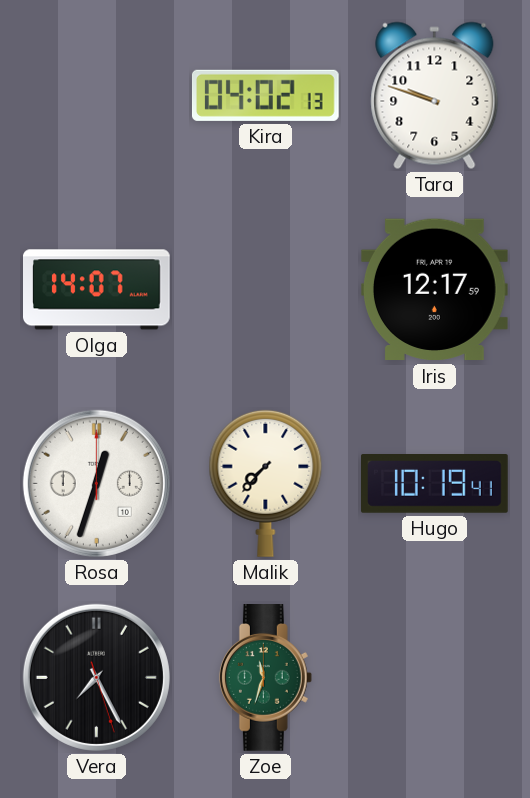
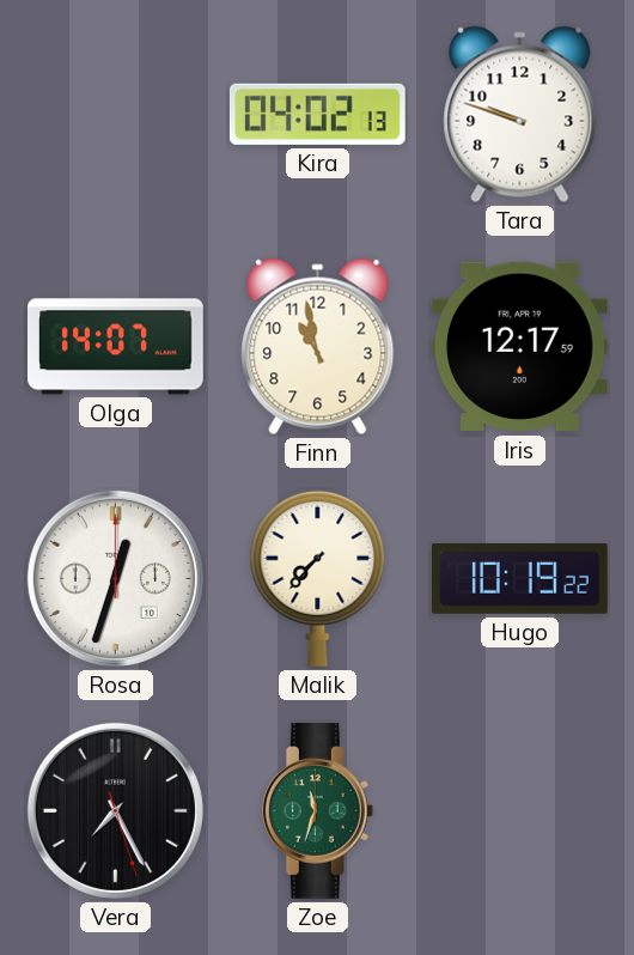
Finn: none -> 10:58 (318, 347)
Hugo: 10:19:41 -> 10:19:22 (520, 579)
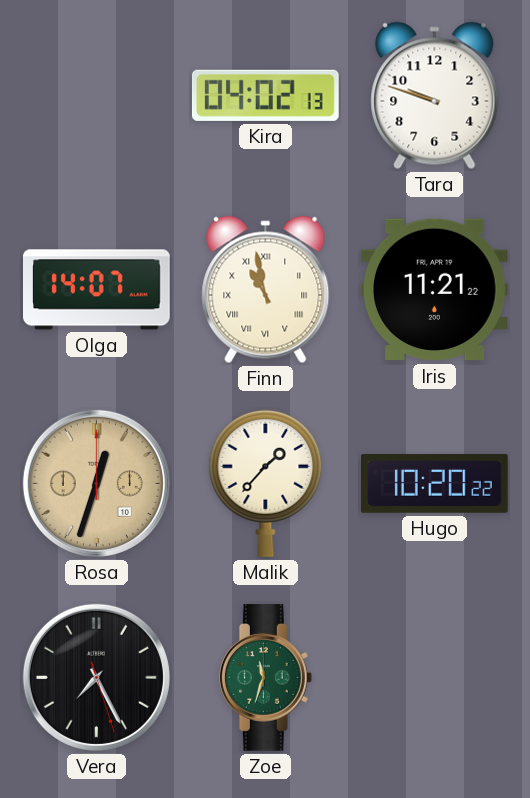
Finn numerals: Arabic -> Roman (266, 290)
Iris: 12:17 -> 11:21 (434, 290)
Rosa dial: white -> champagne (96, 483)
Malik: 7:37 -> 1:37 (266, 483)
Hugo: 10:19 -> 10:20 (435, 484)
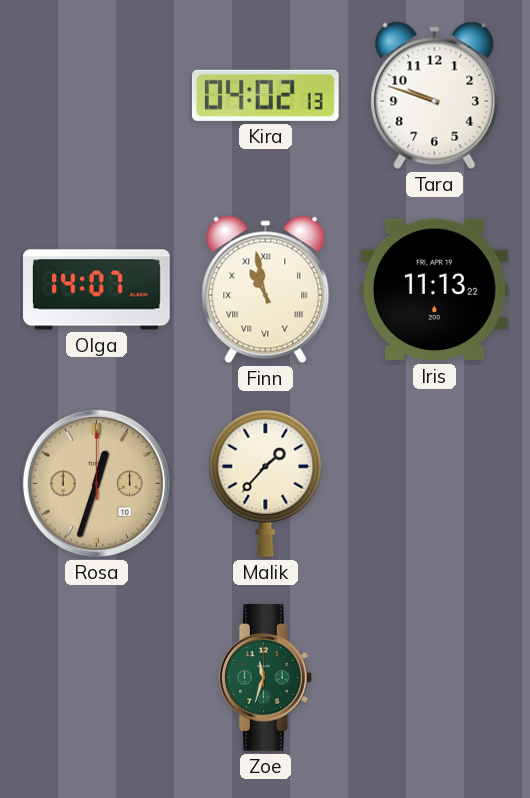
Iris: 11:21 -> 11:13 (434, 290)
Hugo: 10:20 -> none (435, 484)
Vera: 7:25 -> none (96, 677)
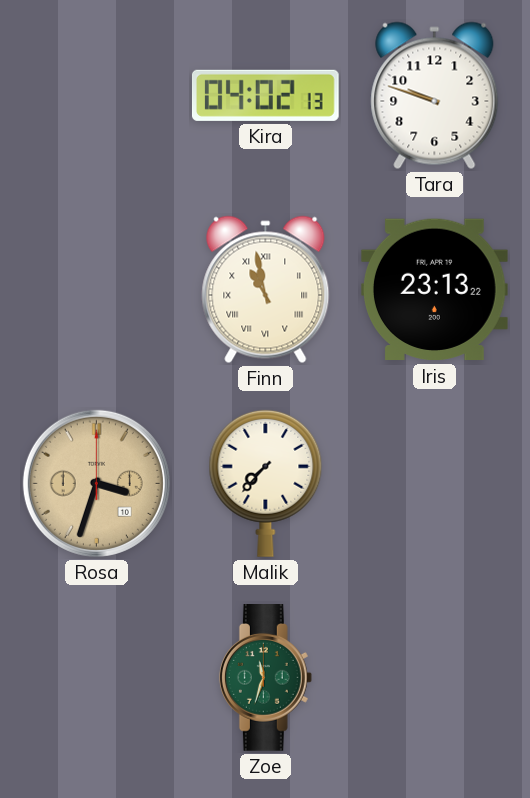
Olga: 14:07 -> none (97, 290)
Iris: 11:13 -> 23:13 (434, 290)
Rosa: 12:33 -> 3:33 (96, 483)
Malik: 1:37 -> 7:37 (266, 483)
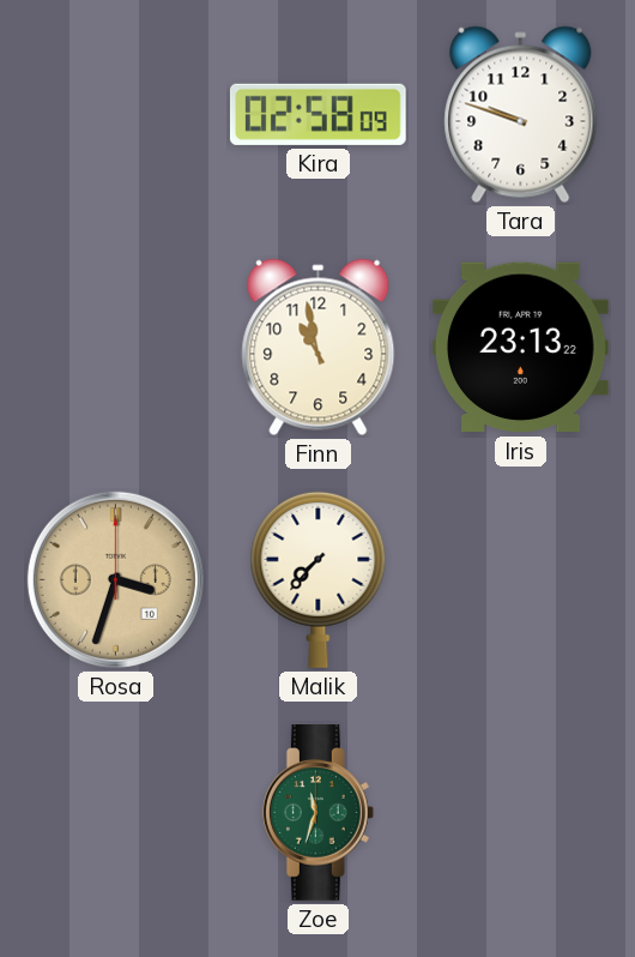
Kira: 04:02 -> 02:58 (317, 114)
Finn numerals: Roman -> Arabic (319, 348)
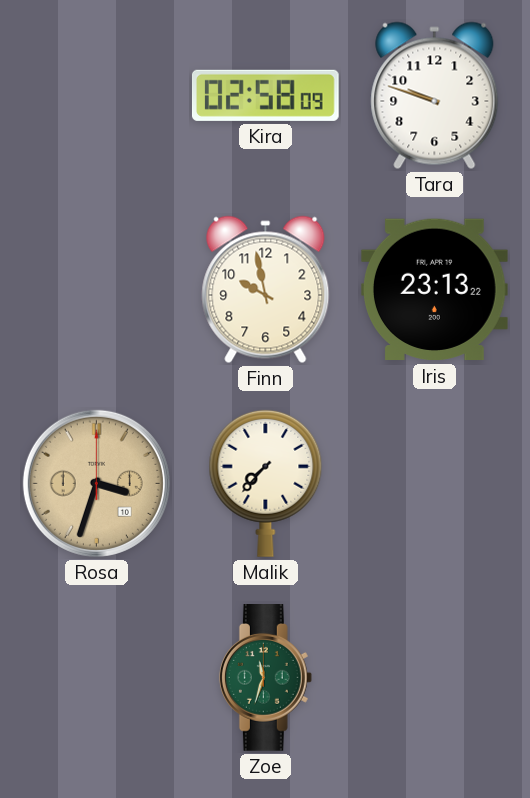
Finn: 10:58 -> 9:58 (266, 290)
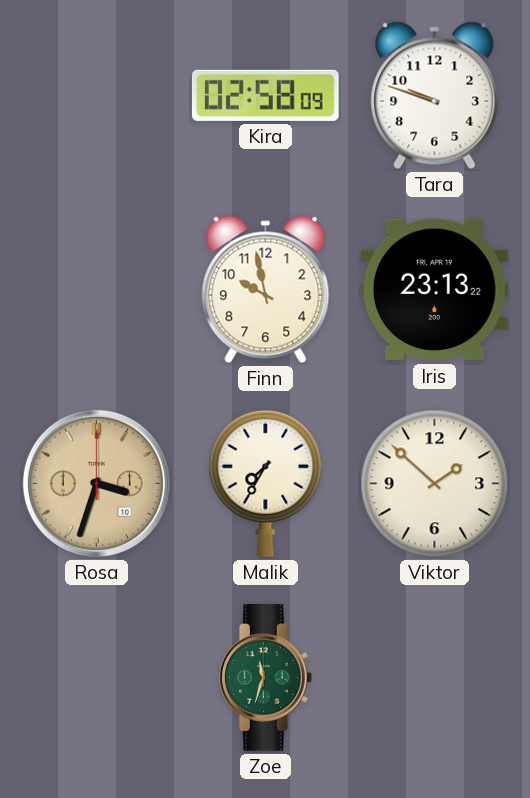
Malik: 7:37 -> 7:35 (266, 483)
Viktor: none -> 1:52 (435, 484)
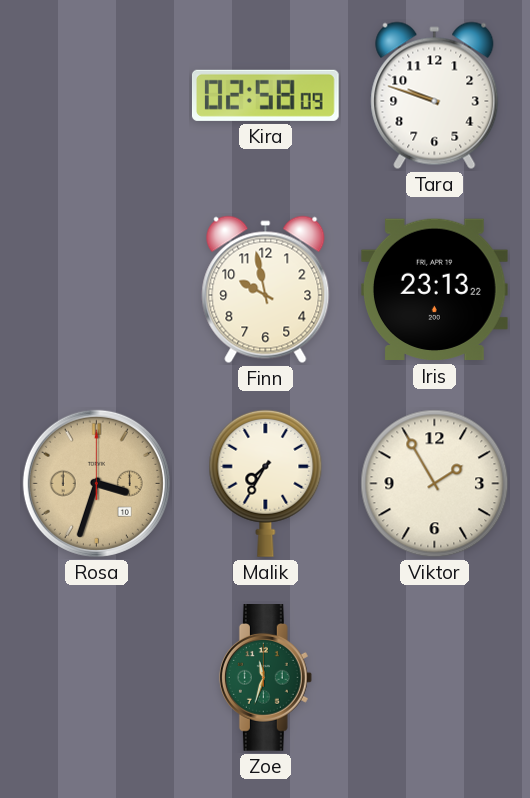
Viktor: 1:52 -> 1:55 (435, 484)
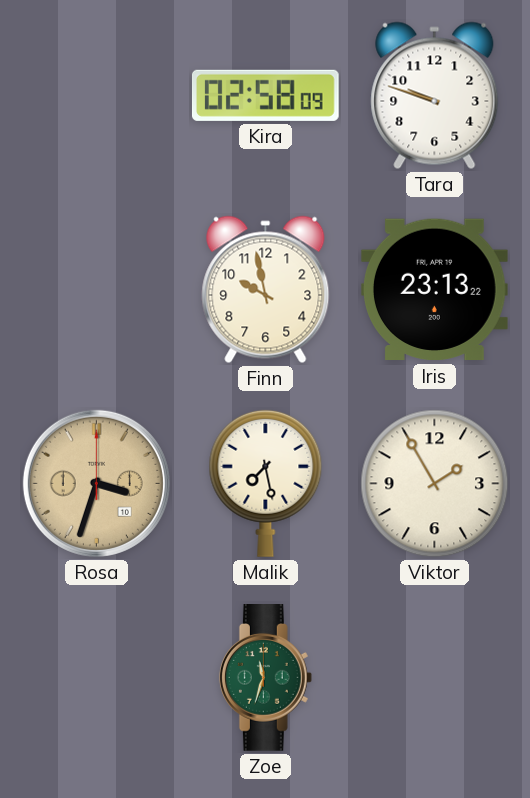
Malik: 7:35 -> 7:28 (266, 483)
